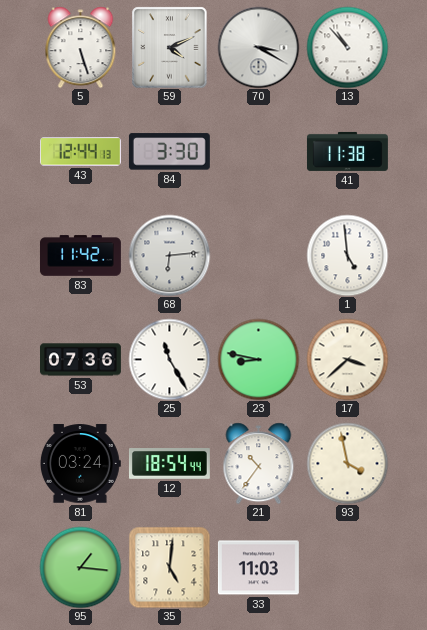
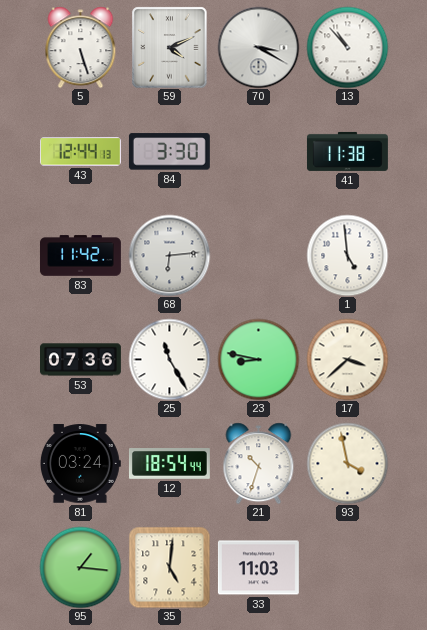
21: 10:36 -> 10:33 (259, 463)
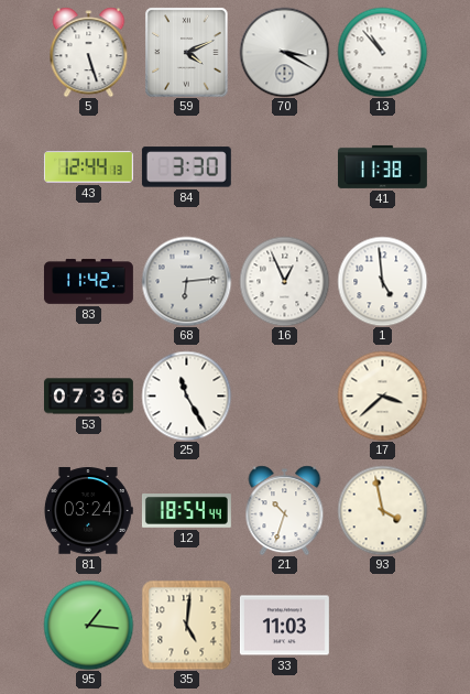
16: none -> 12:56 (284, 281)
23: 8:47 -> none (258, 359)
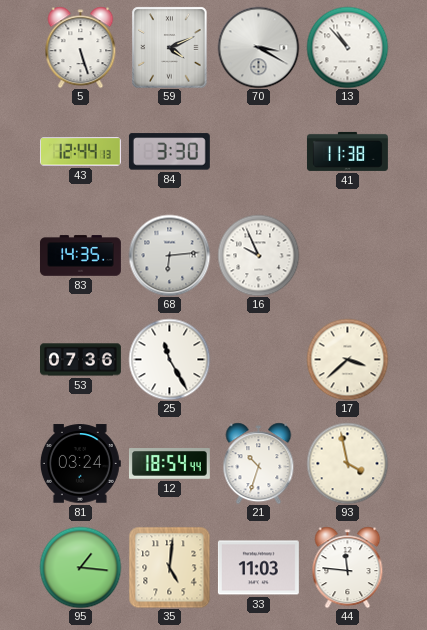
83: 11:42 -> 14:35 (80, 256)
16: 12:56 -> 9:56 (258, 255)
1: 4:59 -> none (382, 281)
44: none -> 11:46 (348, 567)
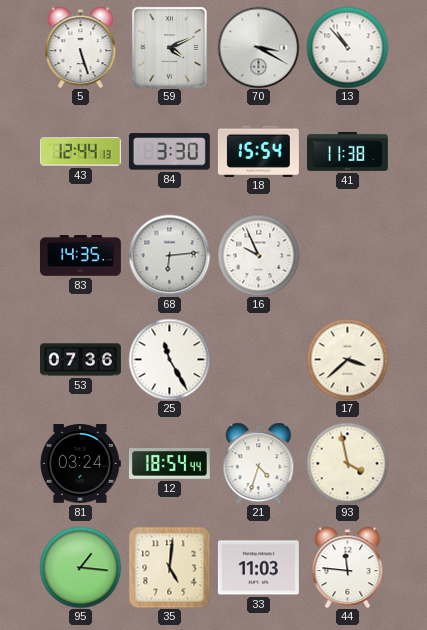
18: none -> 15:54 (258, 151)
21: 10:33 -> 4:33 (259, 463)
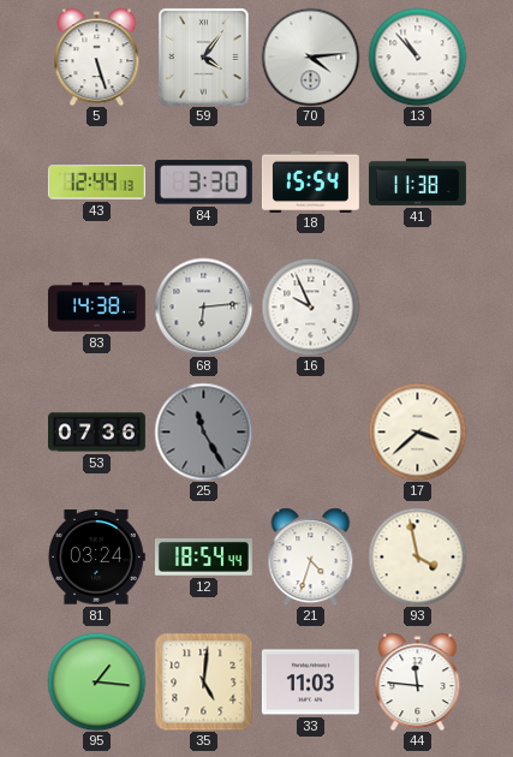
59: 4:11 -> 4:06 (204, 56)
70: 3:20 -> 4:14 (310, 56)
83: 14:35 -> 14:38 (96, 308)
25 dial: white -> grey (203, 431)
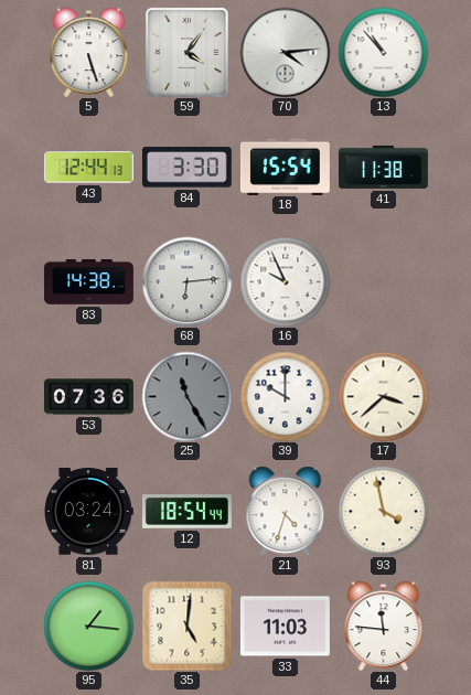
39: none -> 10:00 (285, 396)
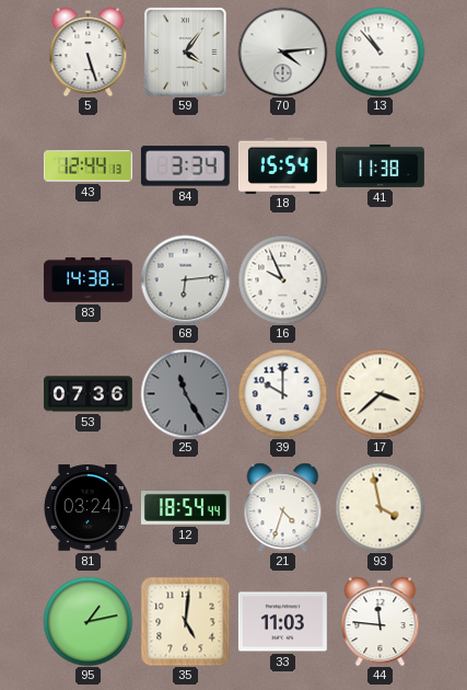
84: 3:30 -> 3:34 (185, 166)
95: 1:16 -> 1:13 (87, 621)
